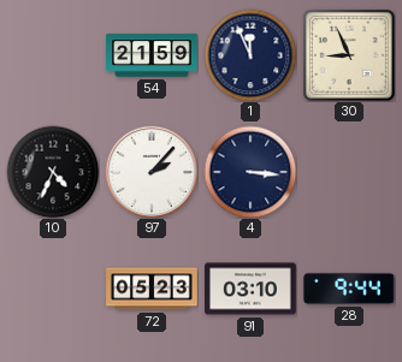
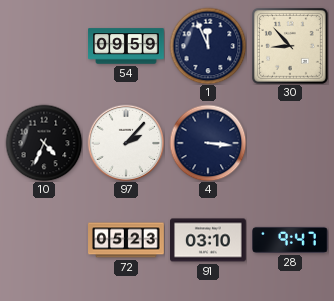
54: 21:59 -> 09:59 (126, 46)
30: 8:56 -> 8:53 (290, 46)
28: 9:44 -> 9:47 (291, 240)
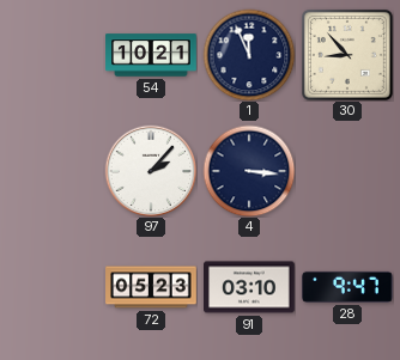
54: 09:59 -> 10:21 (151, 55)
10: 4:34 -> none (44, 143)
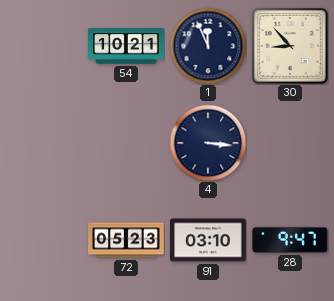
97: 2:07 -> none (151, 171)
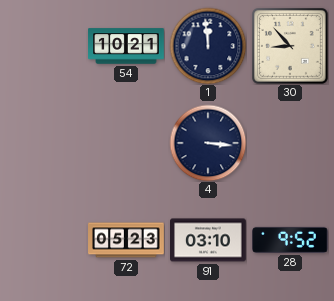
1: 11:56 -> 11:59 (208, 46)
28: 9:47 -> 9:52 (291, 240)
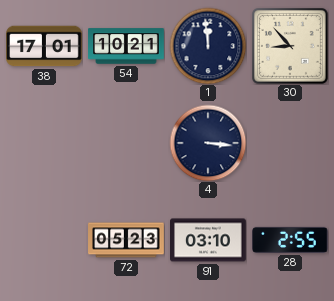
38: none -> 17:01 (44, 46)
28: 9:52 -> 2:55 (291, 240)
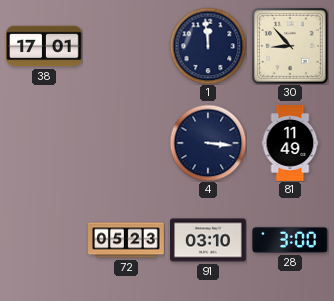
54: 10:21 -> none (126, 46)
81: none -> 11:49 (290, 143)
28: 2:55 -> 3:00 (291, 240)
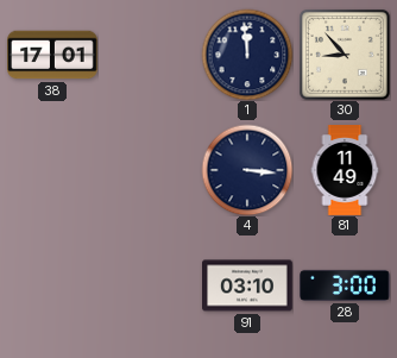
72: 05:23 -> none (126, 240)
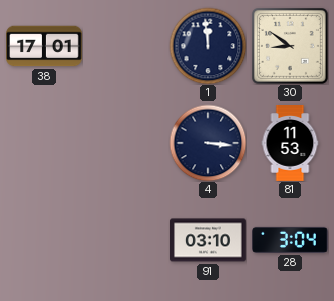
30: 8:53 -> 8:51 (290, 46)
81: 11:49 -> 11:53 (290, 143)
28: 3:00 -> 3:04 (291, 240)
